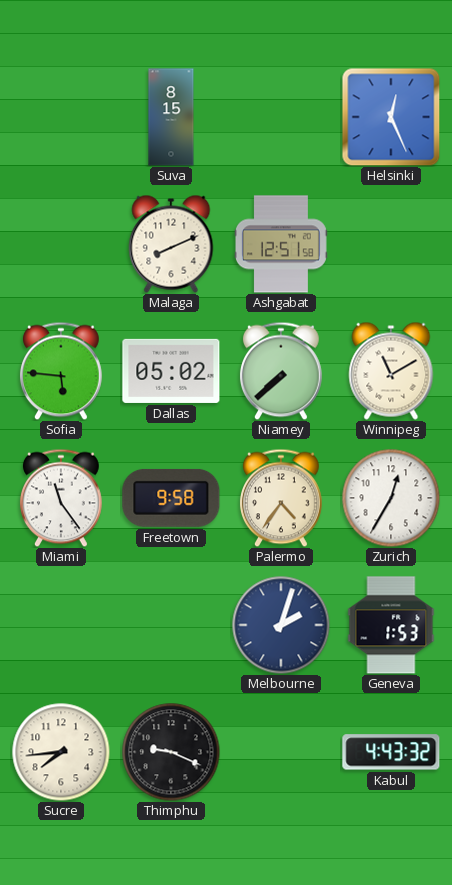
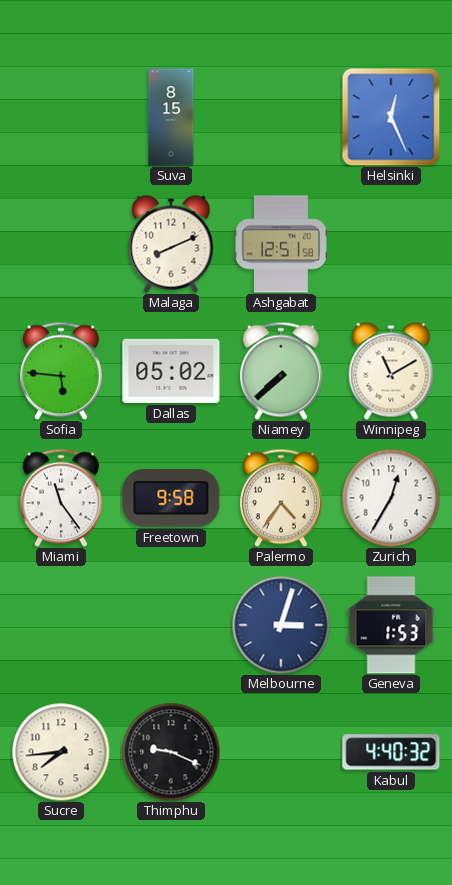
Melbourne: 2:03 -> 3:03 (281, 625)
Kabul: 4:43 -> 4:40 (391, 752)
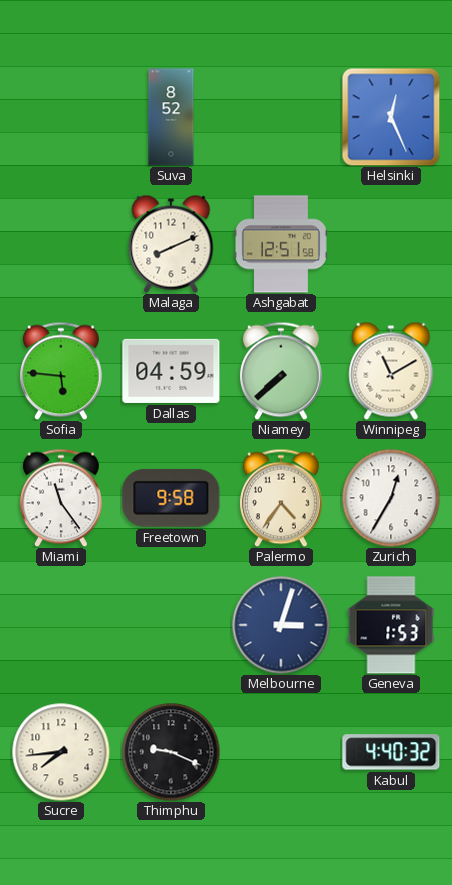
Suva: 8:15 -> 8:52 (171, 117)
Dallas: 05:02 -> 04:59 (171, 371)
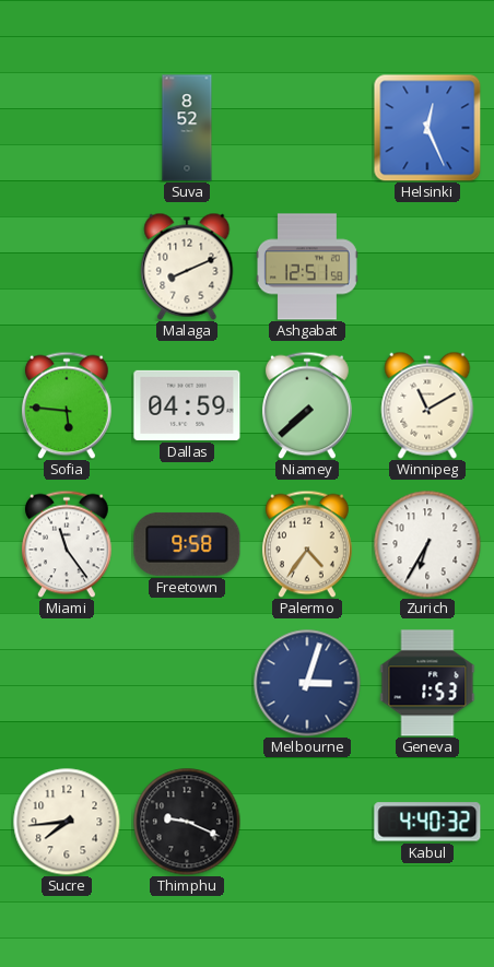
Zurich: 12:35 -> 6:35 (427, 544)
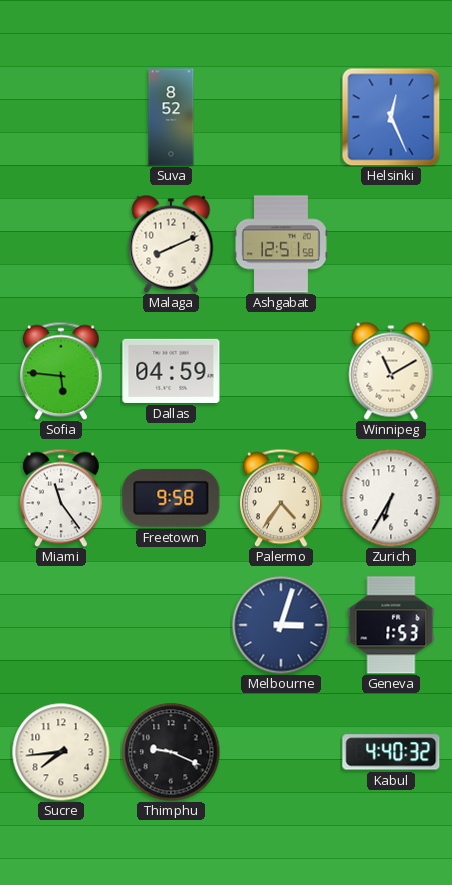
Niamey: 7:38 -> none (307, 405)
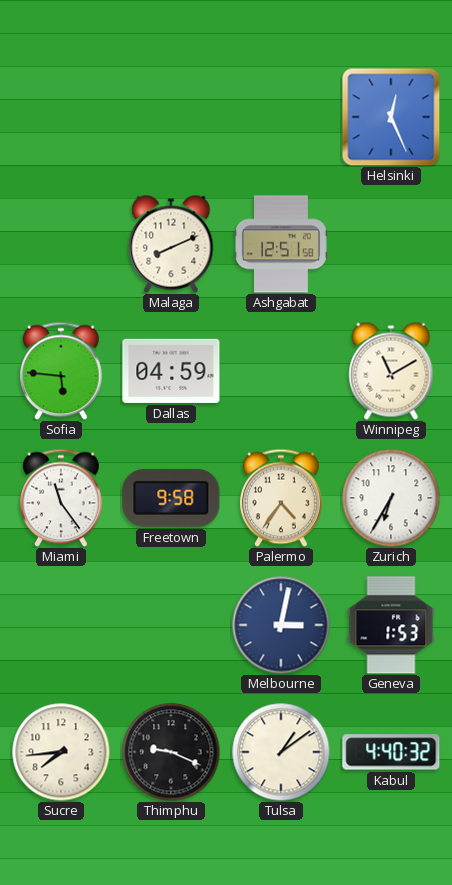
Suva: 8:52 -> none (171, 117)
Melbourne: 3:03 -> 3:02 (281, 625)
Tulsa: none -> 1:09 (281, 752)
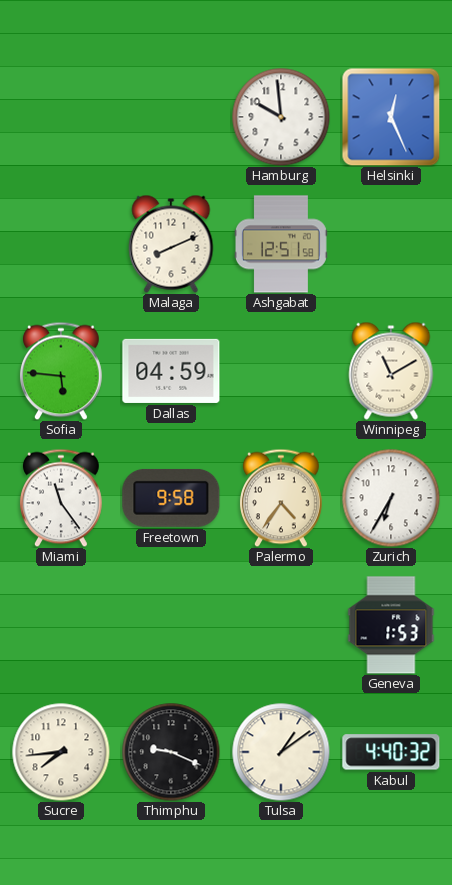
Hamburg: none -> 9:59 (281, 117)
Melbourne: 3:02 -> none (281, 625)
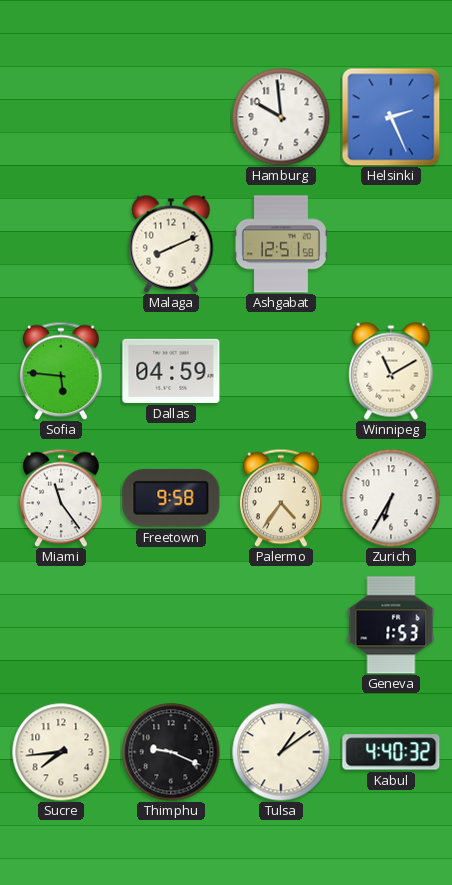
Helsinki: 12:26 -> 2:26 (391, 117)
